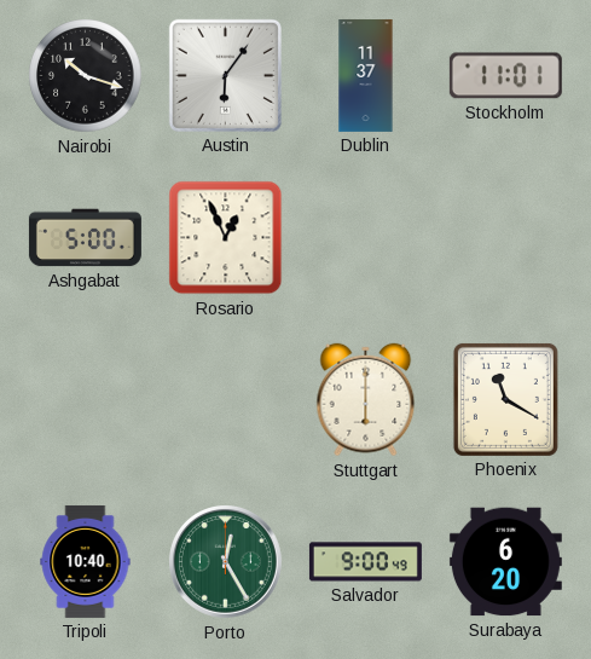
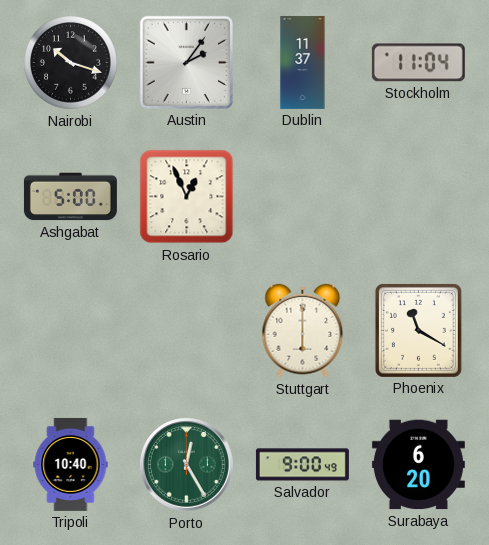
Austin: 6:06 -> 2:06 (186, 62)
Stockholm: 11:01 -> 11:04 (418, 63)
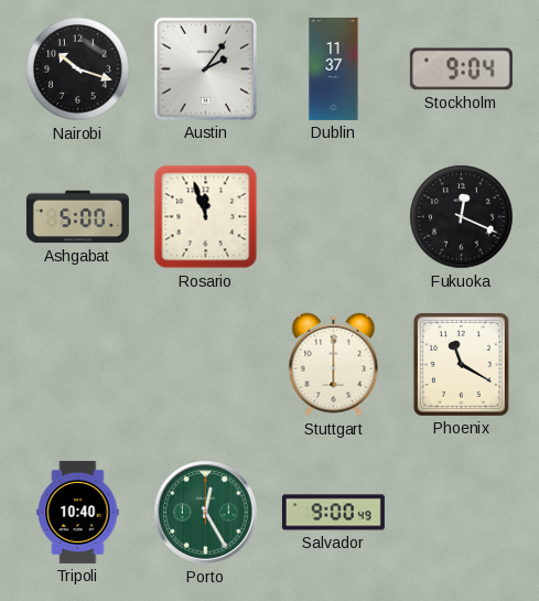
Stockholm: 11:04 -> 9:04 (461, 69)
Rosario: 12:56 -> 11:57 (206, 217)
Fukuoka: none -> 12:19 (462, 217)
Surabaya: 6:20 -> none (418, 465)
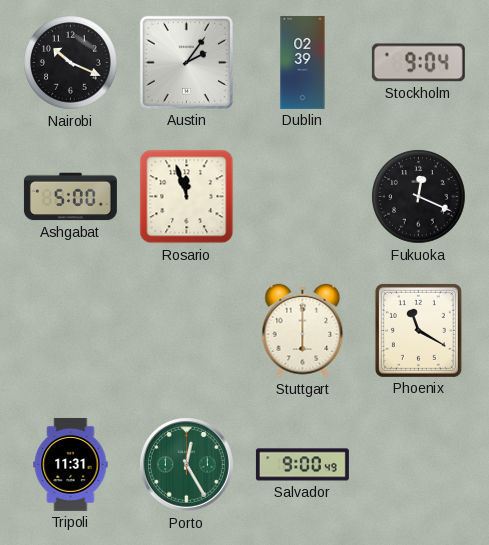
Nairobi: 10:18 -> 10:19 (71, 63)
Dublin: 11:37 -> 02:39 (303, 62)
Tripoli: 10:40 -> 11:31 (71, 464)
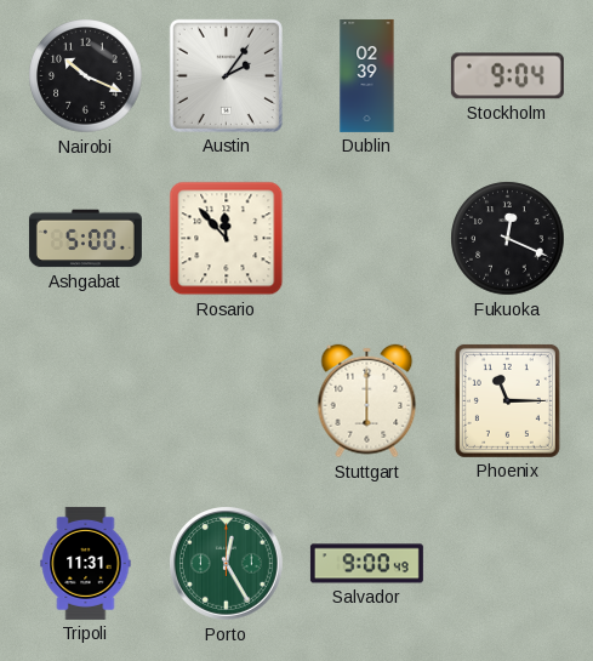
Rosario: 11:57 -> 11:53 (227, 239)
Phoenix: 11:20 -> 11:15 (507, 400)
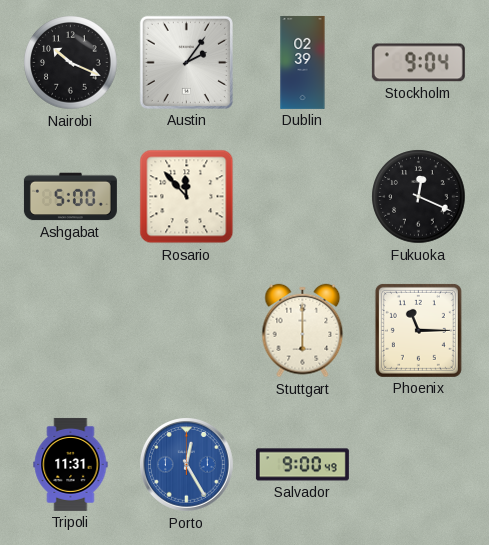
Porto dial: green -> blue (187, 465)
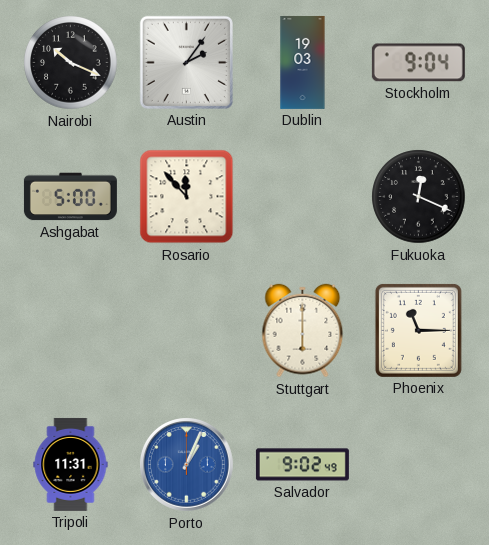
Dublin: 02:39 -> 19:03 (303, 62)
Porto: 12:25 -> 1:04 (187, 465)
Salvador: 9:00 -> 9:02 (302, 465)
